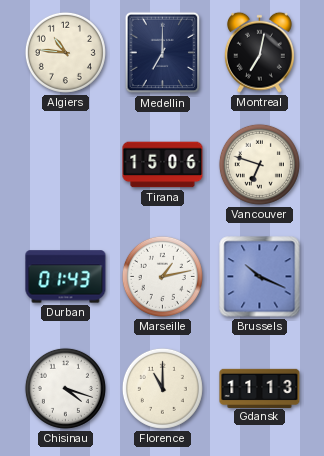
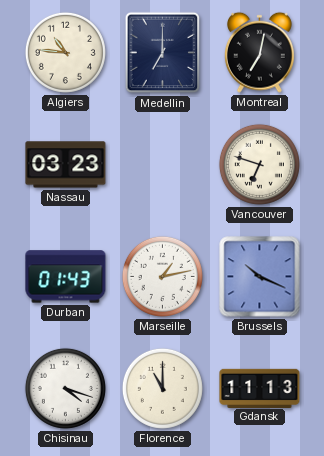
Nassau: none -> 03:23 (66, 165)
Tirana: 15:06 -> none (163, 165)
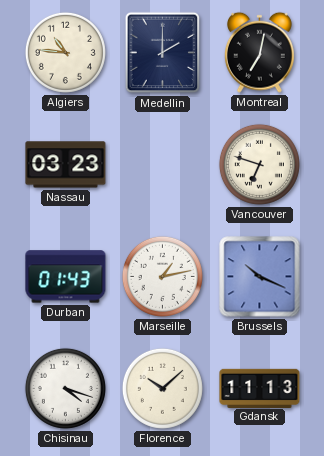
Medellin: 7:00 -> 2:00 (163, 53)
Florence: 11:00 -> 10:08 (162, 388)
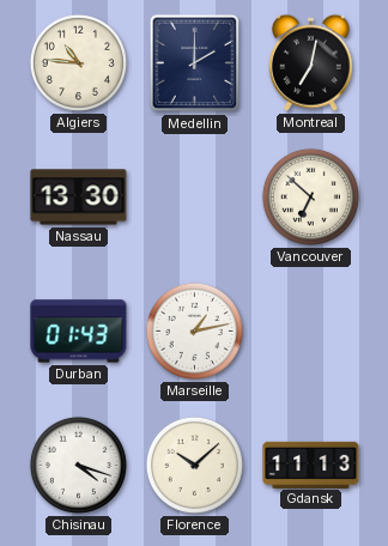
Nassau: 03:23 -> 13:30 (79, 198)
Vancouver: 6:48 -> 6:52 (310, 196)
Brussels: 10:19 -> none (260, 277)
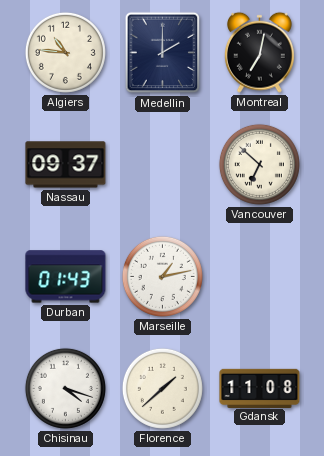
Nassau: 13:30 -> 09:37 (66, 165)
Florence: 10:08 -> 1:38 (162, 388)
Gdansk: 11:13 -> 11:08 (260, 388)
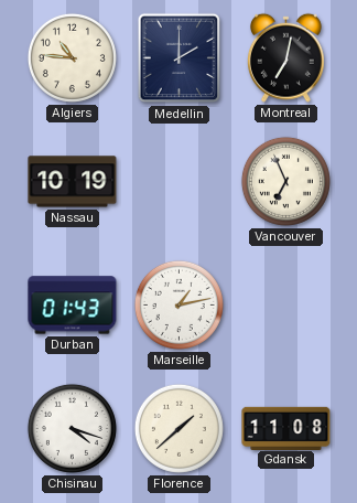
Nassau: 09:37 -> 10:19 (73, 182)
Vancouver: 6:52 -> 6:56 (285, 181)
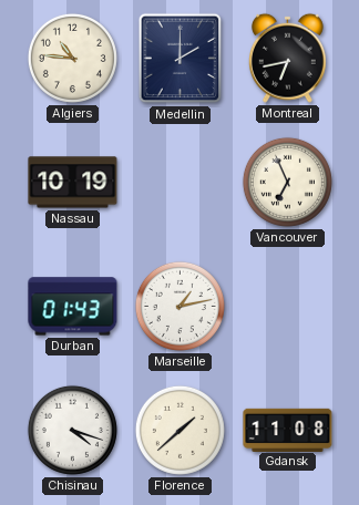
Montreal: 7:02 -> 6:43 (287, 58)
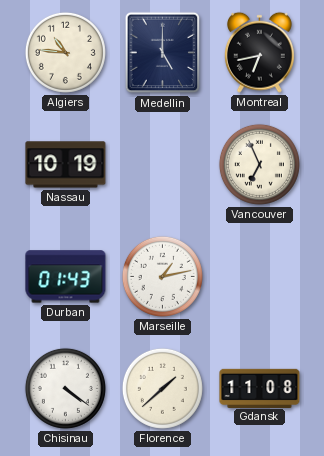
Medellin: 2:00 -> 5:00 (163, 53)
Chisinau: 4:18 -> 4:21 (65, 388)
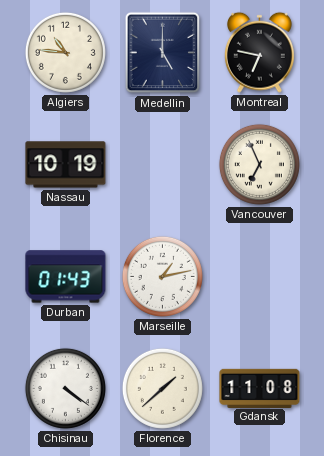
Montreal: 6:43 -> 6:47 (259, 52)
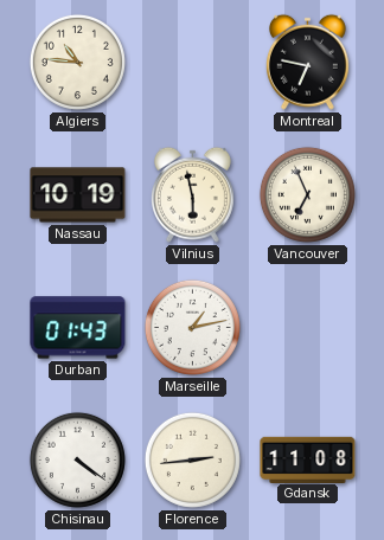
Medellin: 5:00 -> none (163, 53)
Vilnius: none -> 5:58 (192, 194)
Florence: 1:38 -> 2:44 (192, 459)
